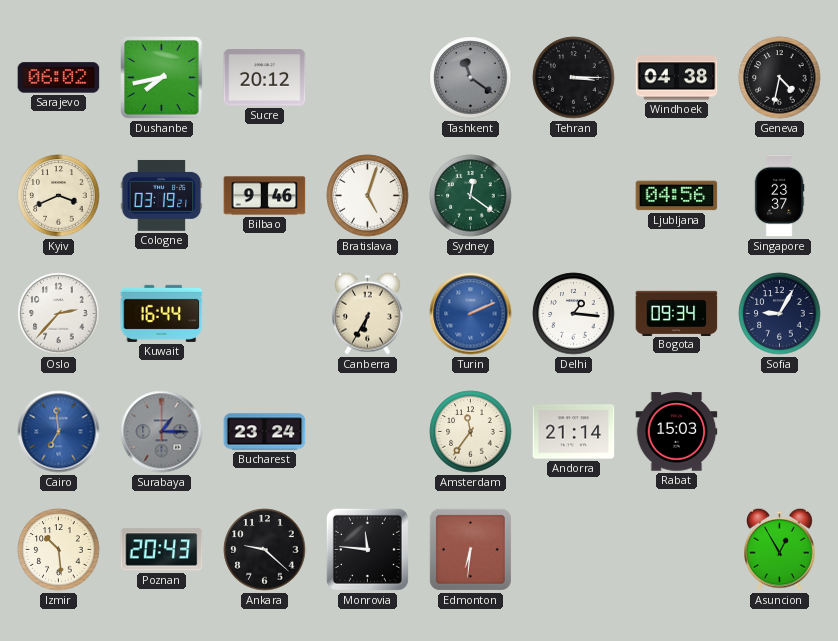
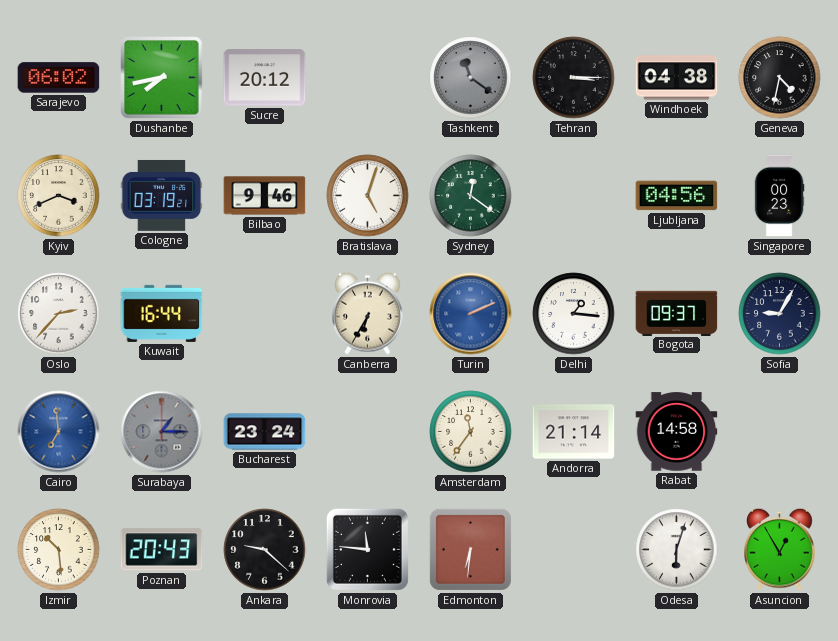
Singapore: 23:37 -> 00:23 (779, 196)
Bogota: 09:34 -> 09:37 (677, 313)
Rabat: 15:03 -> 14:58 (677, 432)
Odesa: none -> 6:03 (677, 550)
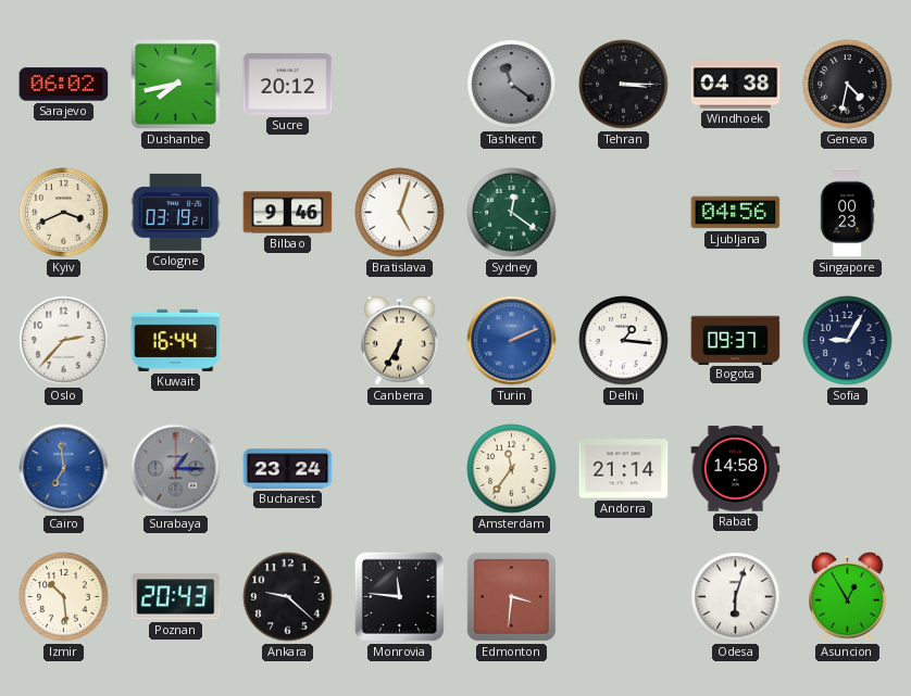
Edmonton: 6:31 -> 3:31 (511, 596)
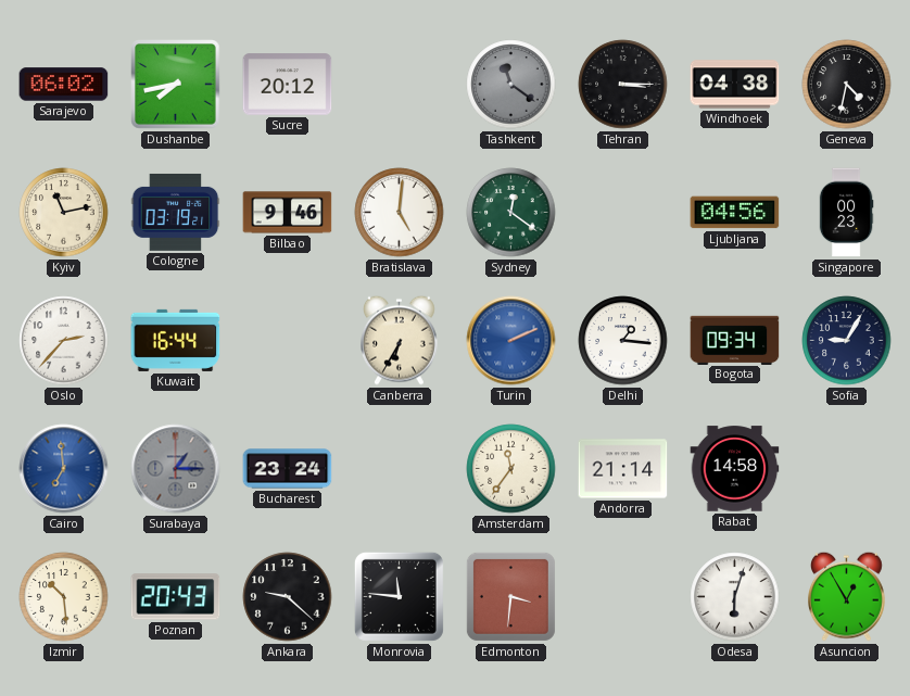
Kyiv: 3:41 -> 11:13 (64, 213)
Bratislava: 5:03 -> 5:01 (400, 213)
Bogota: 09:37 -> 09:34 (735, 340)
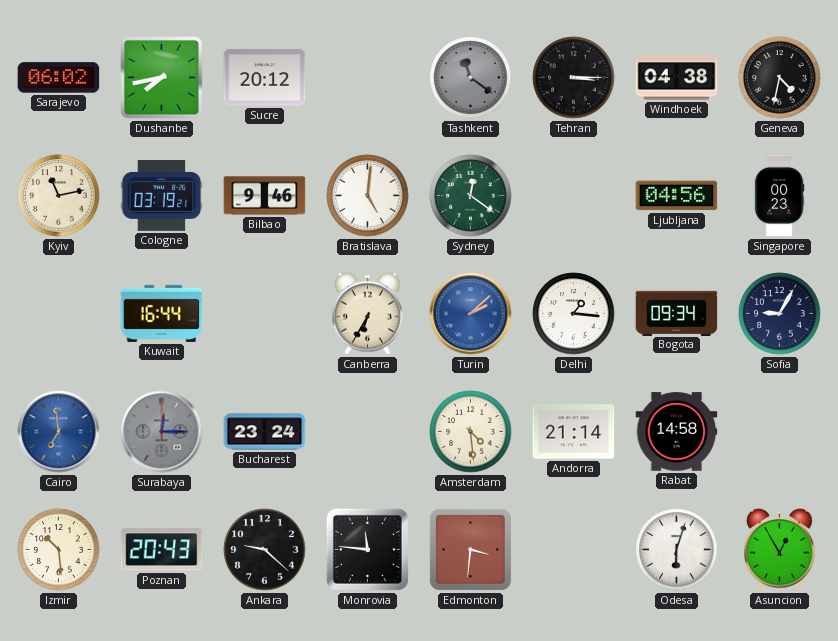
Oslo: 2:37 -> none (64, 341)
Turin: 2:11 -> 2:08 (471, 314)
Surabaya: 1:15 -> 12:15 (162, 432)
Amsterdam: 11:36 -> 4:29 (471, 432)
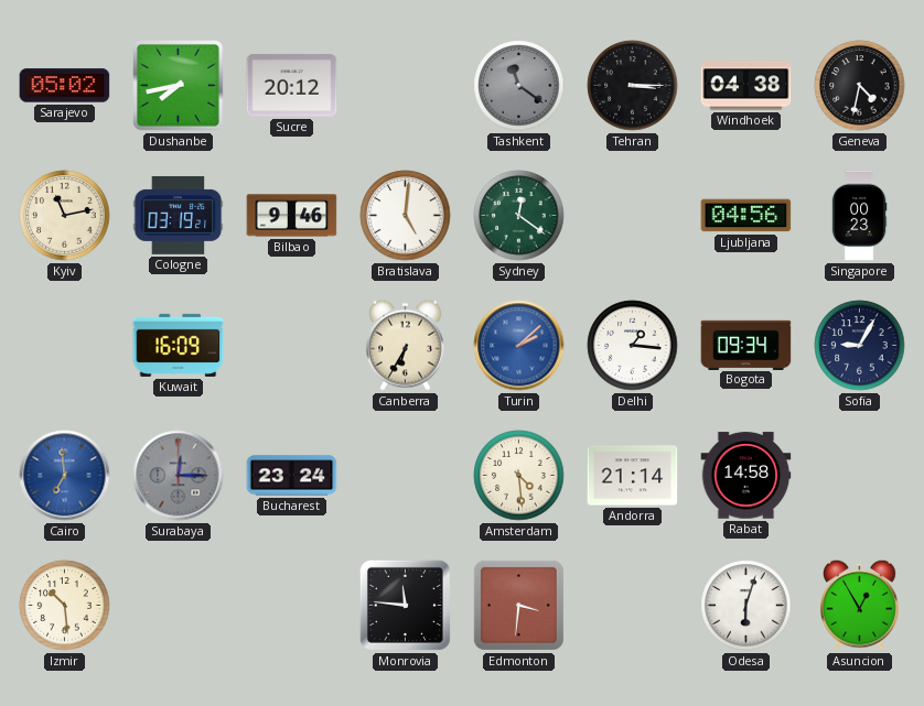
Sarajevo: 06:02 -> 05:02 (65, 86)
Kuwait: 16:44 -> 16:09 (179, 345)
Poznan: 20:43 -> none (162, 550)
Ankara: 9:22 -> none (265, 550)
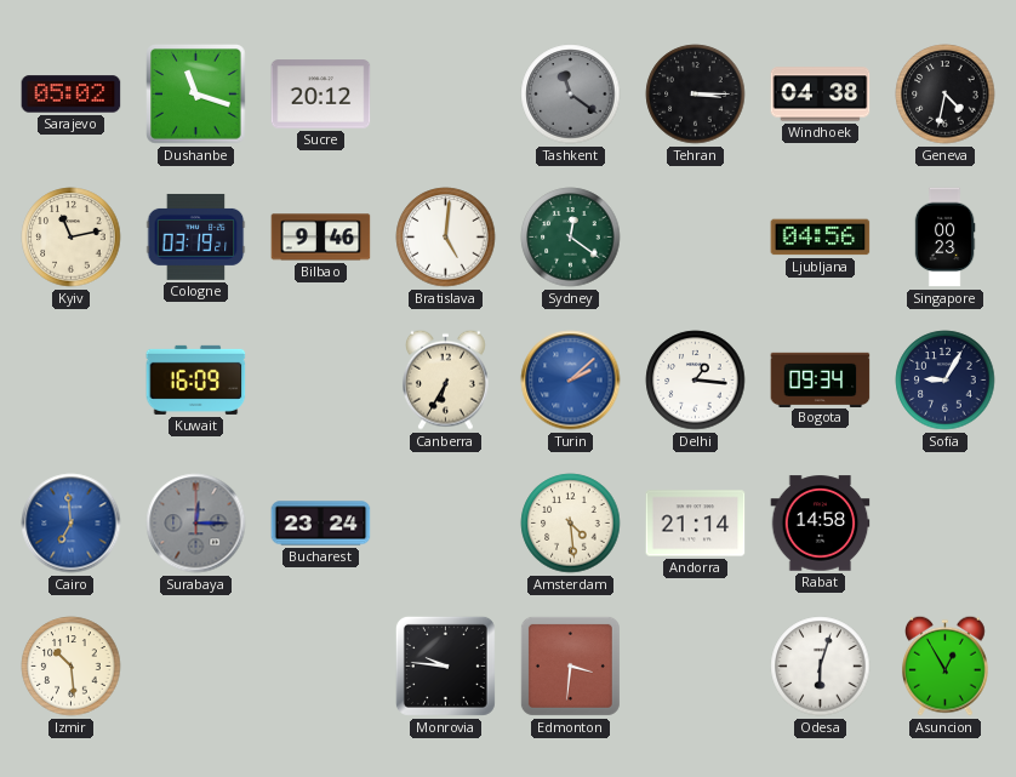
Dushanbe: 7:43 -> 11:18 (196, 95)
Monrovia: 11:46 -> 9:46 (445, 665)
